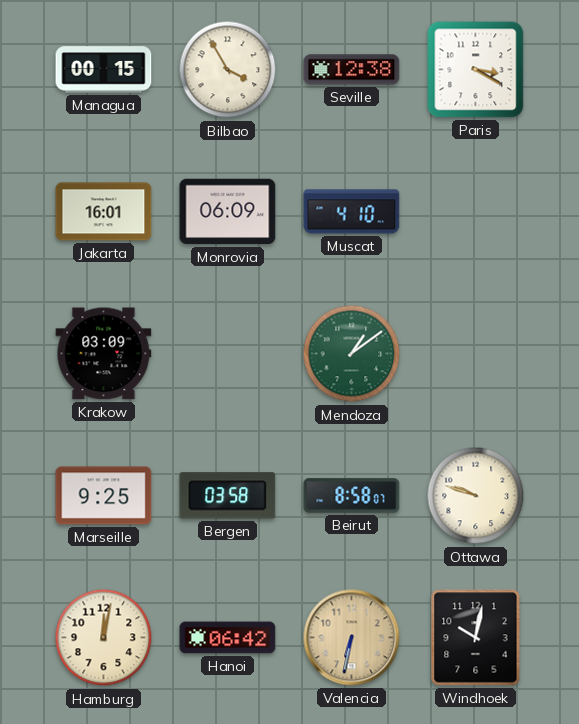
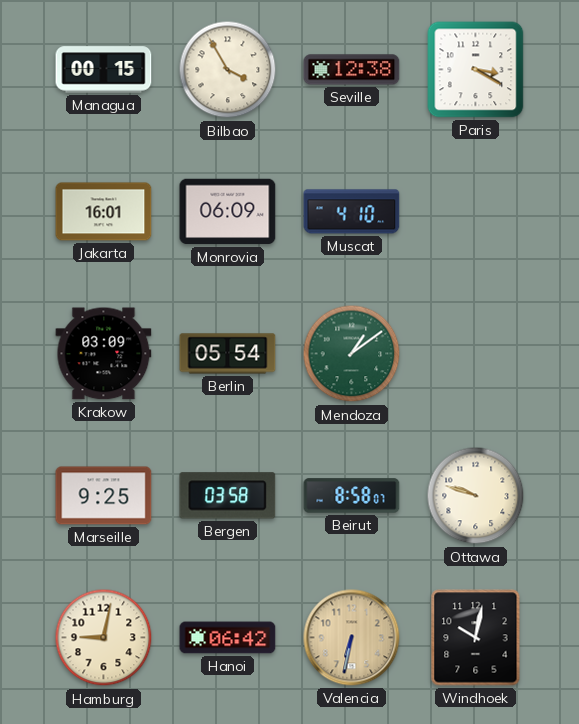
Berlin: none -> 05:54 (228, 354)
Hamburg: 12:02 -> 9:02 (104, 638)
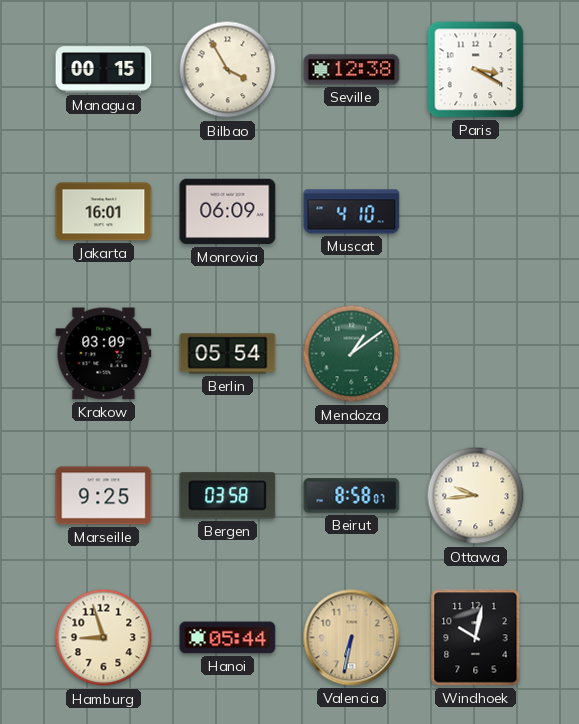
Ottawa: 9:48 -> 9:44 (476, 496)
Hamburg: 9:02 -> 8:57 (104, 638)
Hanoi: 06:42 -> 05:44 (228, 638)
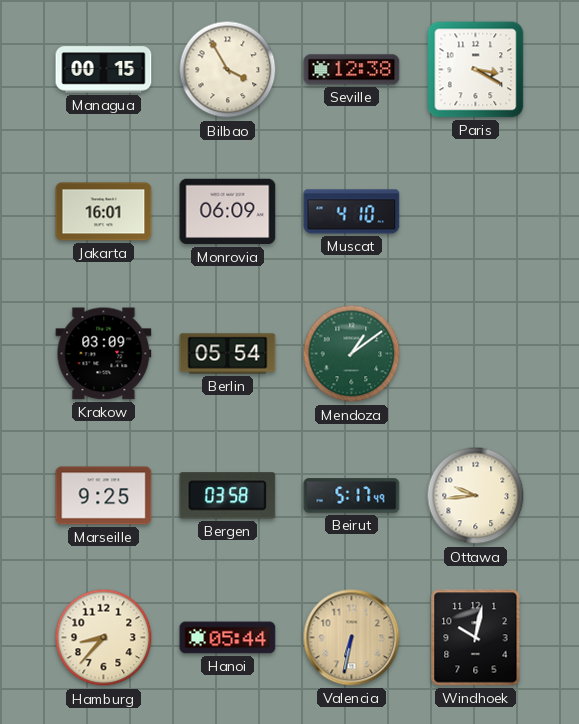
Beirut: 8:58 -> 5:17 (352, 496)
Hamburg: 8:57 -> 8:37 (104, 638)
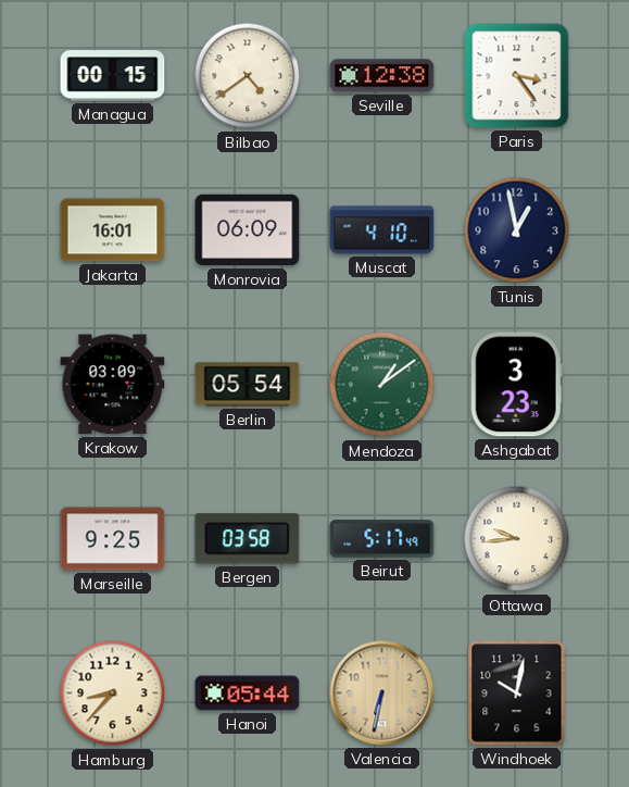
Bilbao: 3:55 -> 4:39 (248, 76)
Paris: 3:20 -> 3:24 (517, 76)
Tunis: none -> 12:58 (517, 230)
Ashgabat: none -> 3:23 (516, 385)
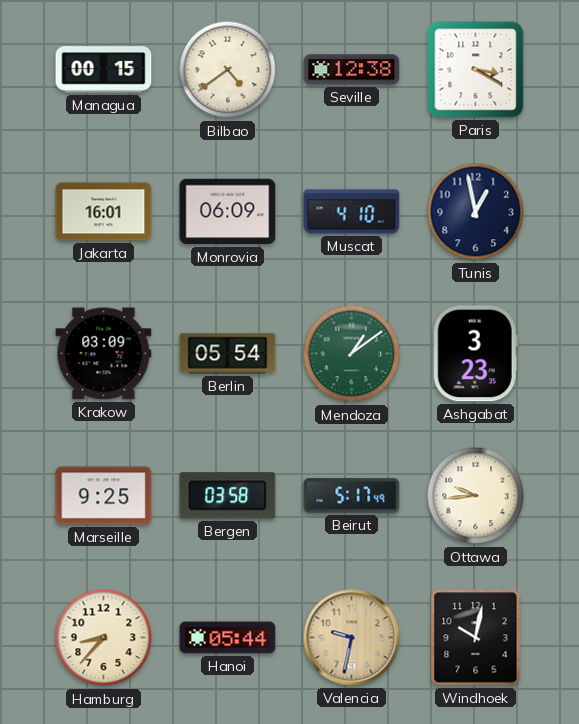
Paris: 3:24 -> 3:20 (476, 70)
Valencia: 6:32 -> 9:32 (352, 638)
